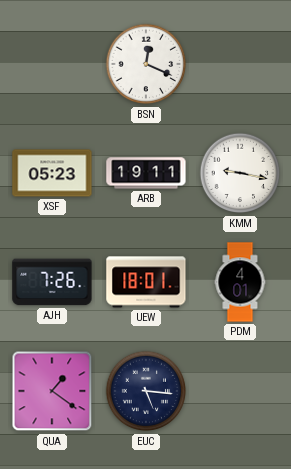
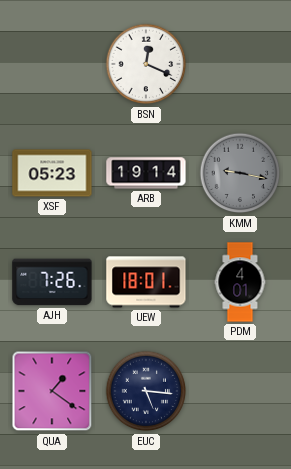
ARB: 19:11 -> 19:14 (146, 173)
KMM dial: white -> grey (240, 173)
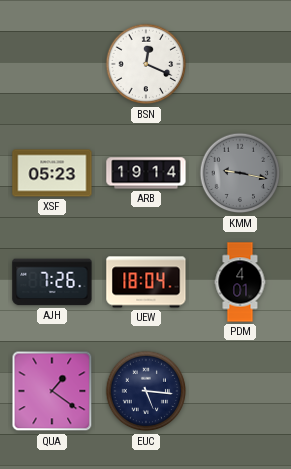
UEW: 18:01 -> 18:04 (146, 282)
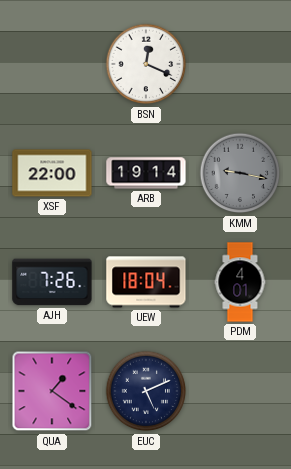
XSF: 05:23 -> 22:00 (52, 173)
EUC: 5:16 -> 5:11 (146, 391)
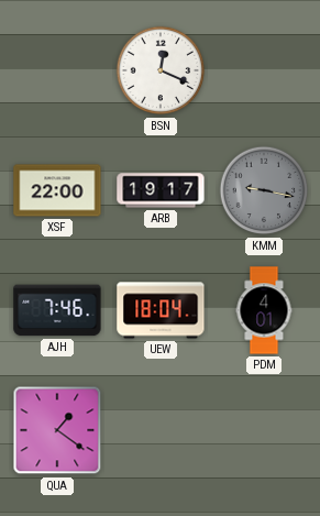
ARB: 19:14 -> 19:17 (161, 190)
AJH: 7:26 -> 7:46 (57, 310)
EUC: 5:11 -> none (146, 391)
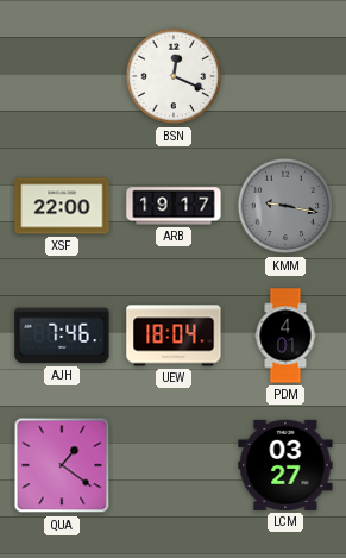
LCM: none -> 03:27 (285, 465)
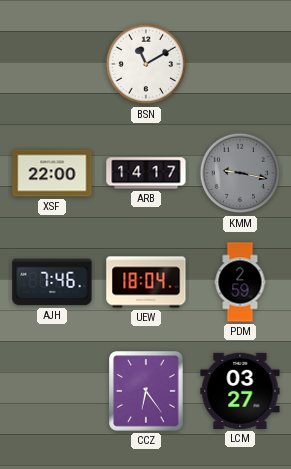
BSN: 12:19 -> 11:10 (146, 64)
ARB: 19:17 -> 14:17 (146, 173)
PDM: 4:01 -> 2:59 (240, 282)
QUA: 1:21 -> none (62, 465)
CCZ: none -> 6:24 (146, 391)
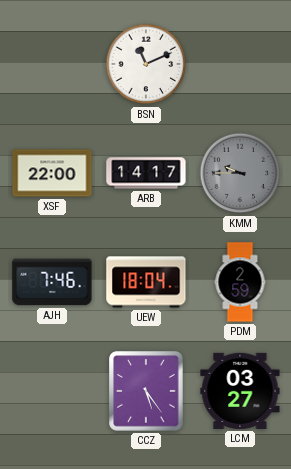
BSN: 11:10 -> 11:11 (146, 64)
KMM: 9:17 -> 9:45 (240, 173)
CCZ: 6:24 -> 5:24 (146, 391)
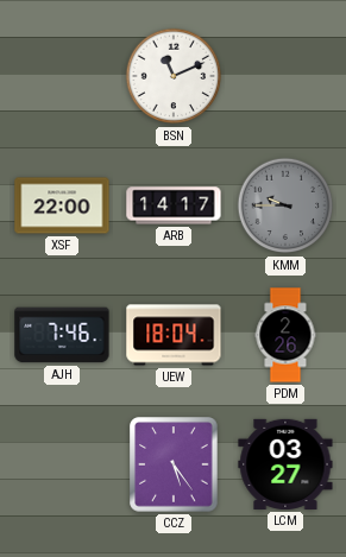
PDM: 2:59 -> 2:26 (285, 335)
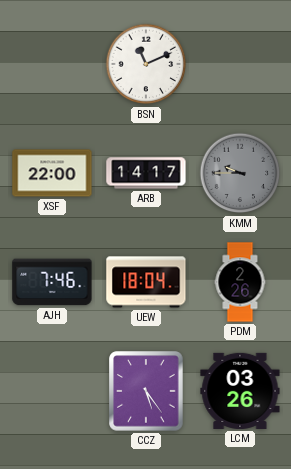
LCM: 03:27 -> 03:26 (240, 391)
